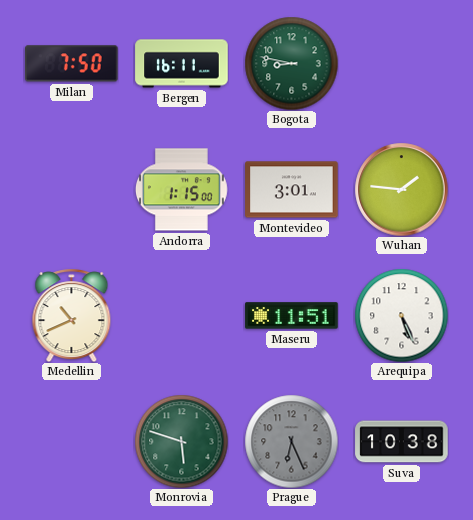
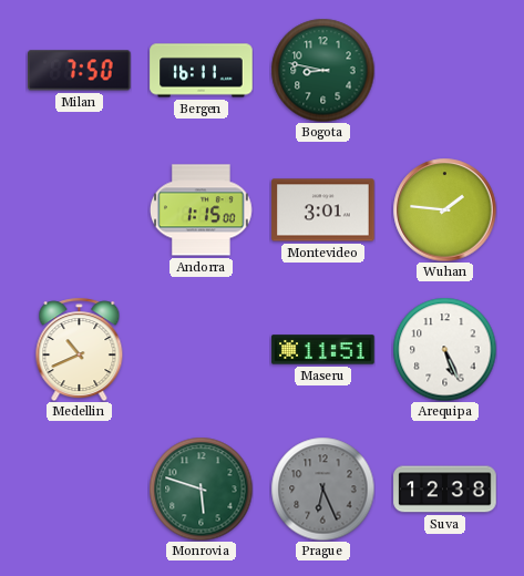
Suva: 10:38 -> 12:38 (445, 490)
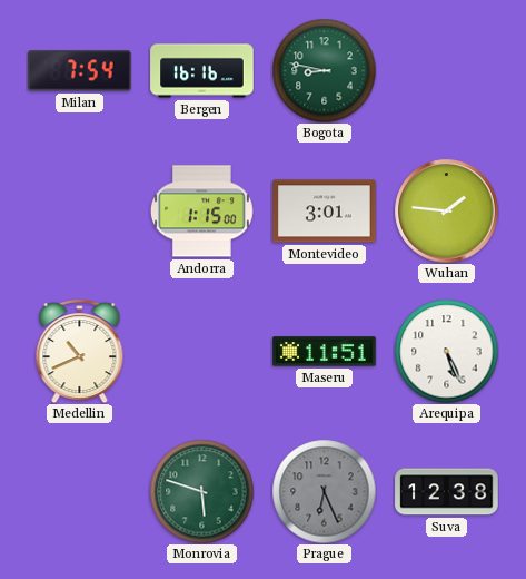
Milan: 7:50 -> 7:54 (80, 71)
Bergen: 16:11 -> 16:16 (202, 71)
